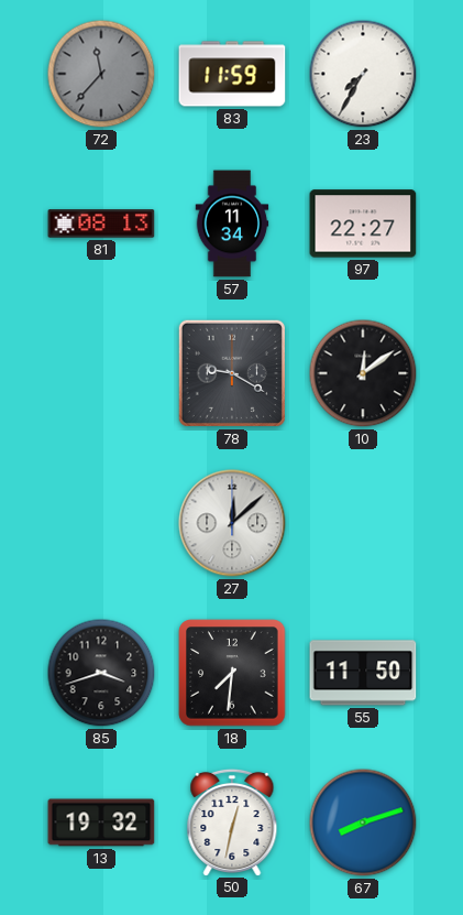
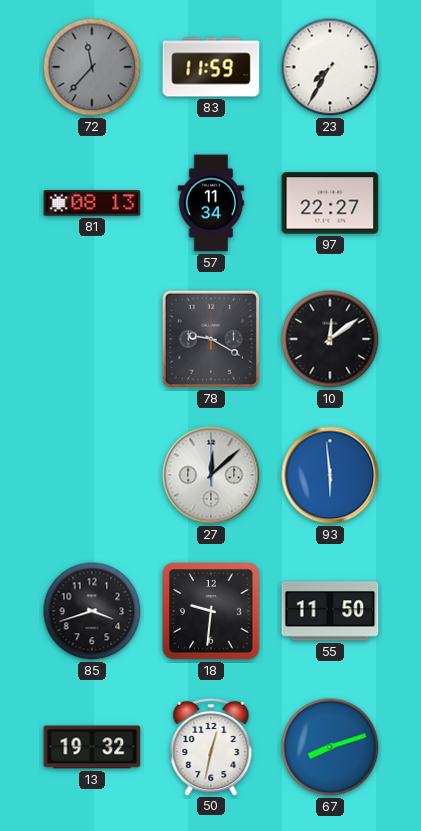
93: none -> 5:59 (330, 475)
18: 7:31 -> 9:31 (211, 611)
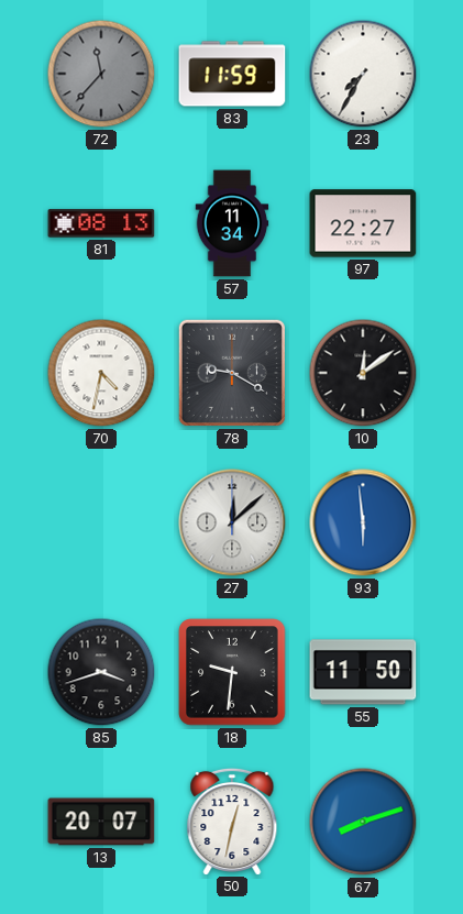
70: none -> 4:32 (101, 373)
13: 19:32 -> 20:07 (101, 822)
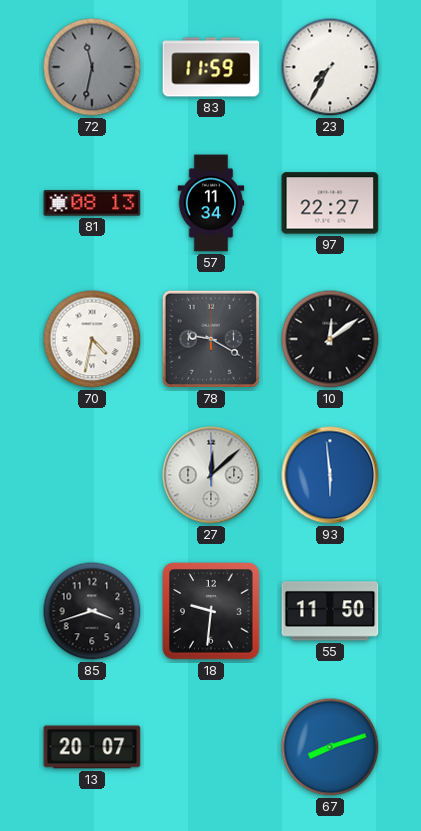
72: 11:37 -> 11:32 (92, 67)
50: 12:32 -> none (232, 821)
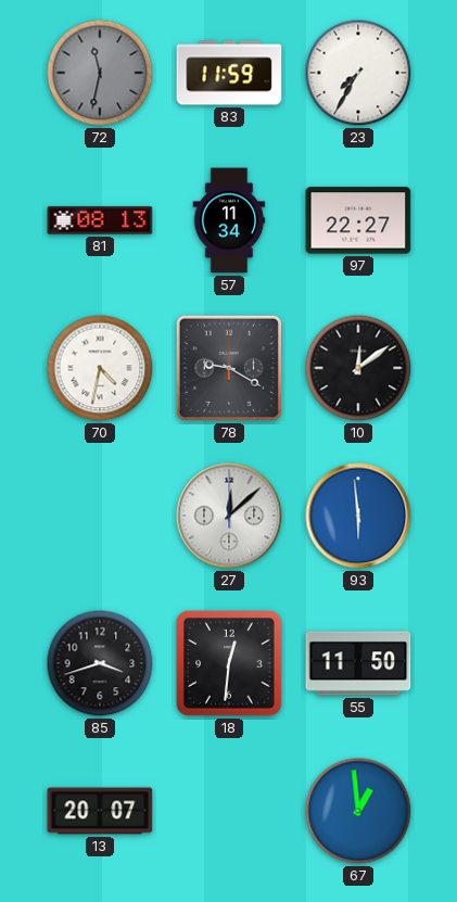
18: 9:31 -> 12:31 (229, 663)
67: 8:12 -> 12:59 (358, 811)
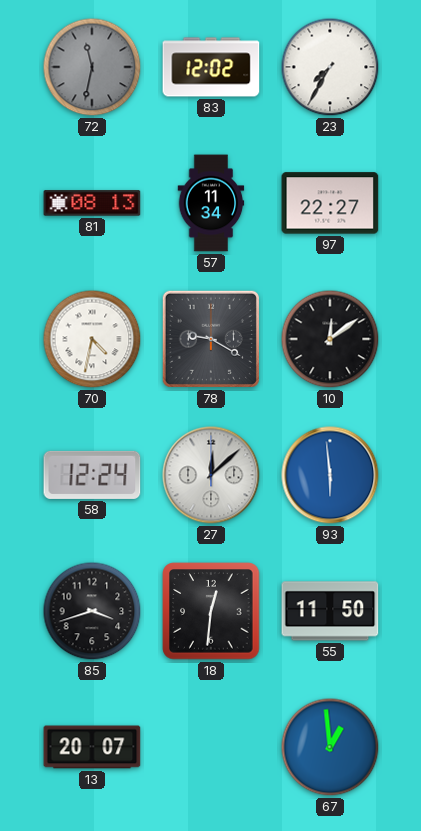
83: 11:59 -> 12:02 (211, 67)
58: none -> 12:24 (92, 475)
